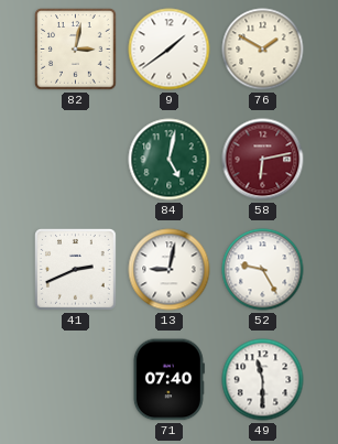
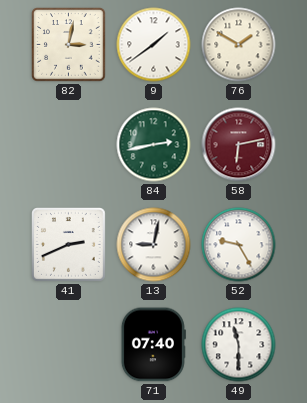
84: 5:02 -> 2:43 (154, 145)
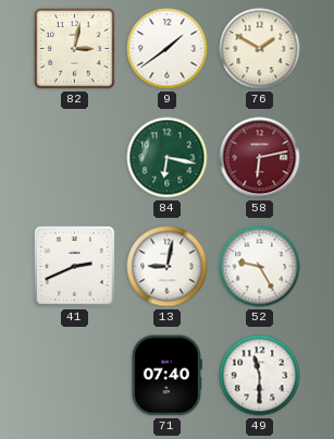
84: 2:43 -> 6:17 (168, 158)
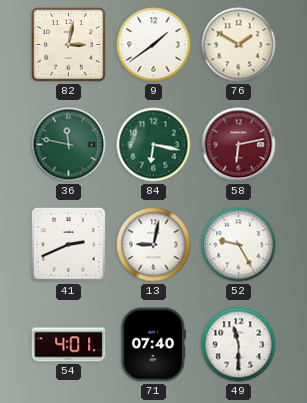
36: none -> 11:47 (69, 145)
54: none -> 4:01 (69, 345)
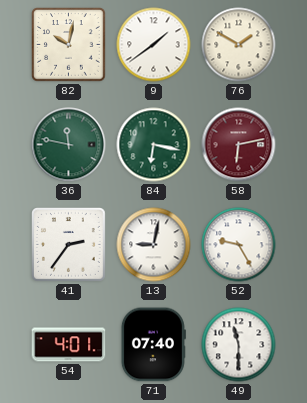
82: 3:02 -> 10:02 (69, 45)
41: 2:41 -> 2:36 (69, 245)
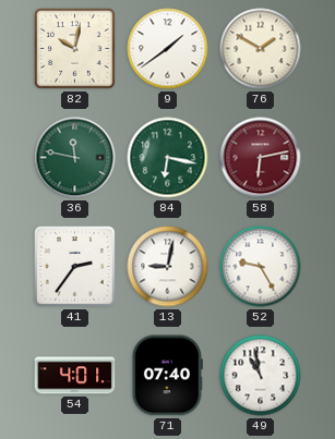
49: 11:30 -> 10:58 (261, 376)
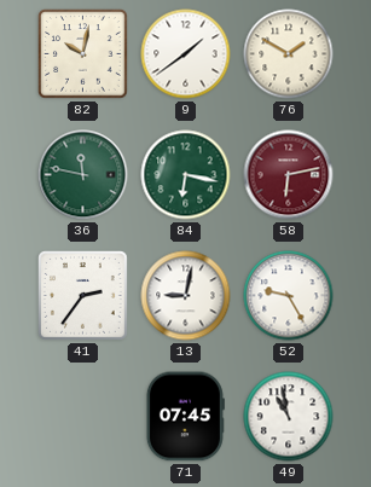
54: 4:01 -> none (75, 376)
71: 07:40 -> 07:45 (185, 417)
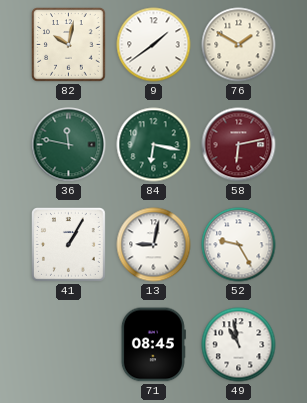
41: 2:36 -> 1:05 (69, 245)
71: 07:45 -> 08:45 (153, 345)
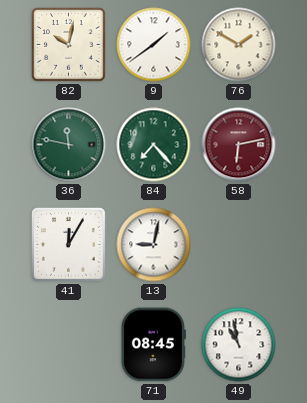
84: 6:17 -> 7:23 (154, 145)
41: 1:05 -> 12:05 (69, 245)
52: 9:25 -> none (239, 245)
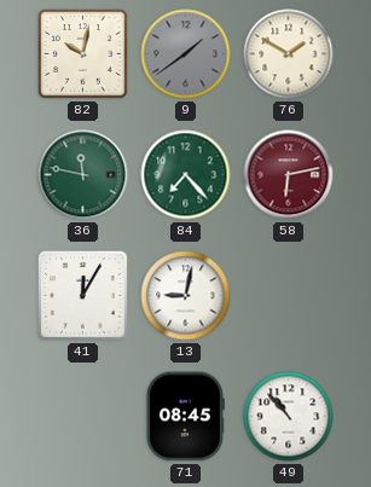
9 dial: white -> grey (186, 54)
49: 10:58 -> 10:53 (289, 417)
